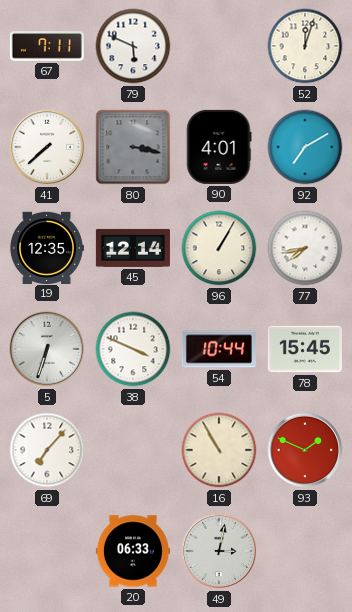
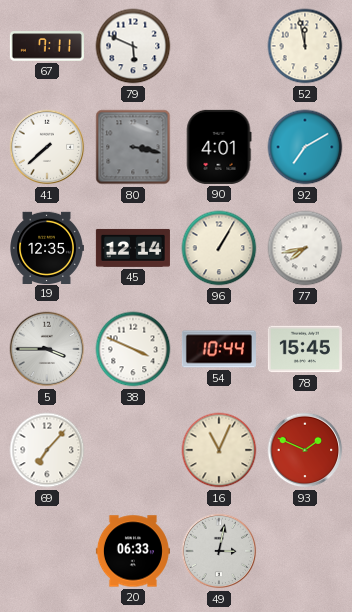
52: 12:03 -> 11:58 (305, 46)
5: 6:33 -> 3:45 (47, 349)
16: 10:55 -> 11:04 (219, 450)
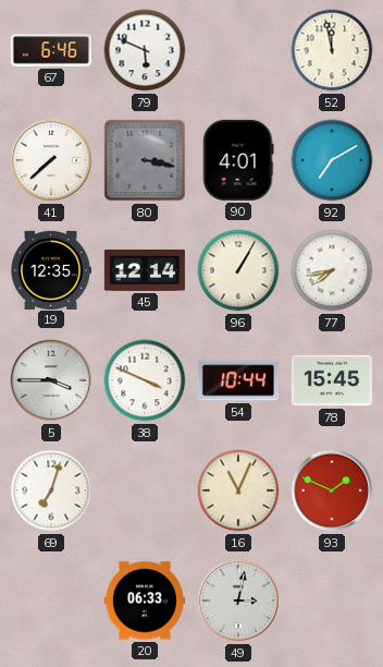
67: 7:11 -> 6:46 (51, 50)
69: 7:07 -> 7:03 (51, 490)
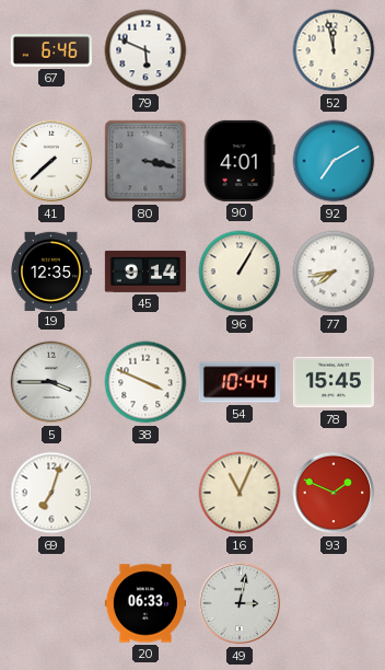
45: 12:14 -> 9:14 (145, 272)
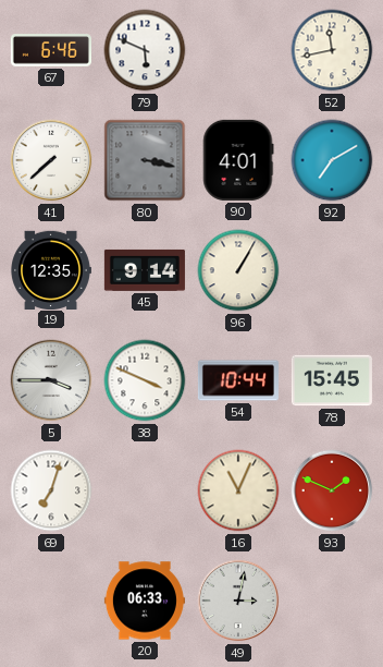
52: 11:58 -> 11:43 (332, 50)
77: 7:43 -> none (334, 272)
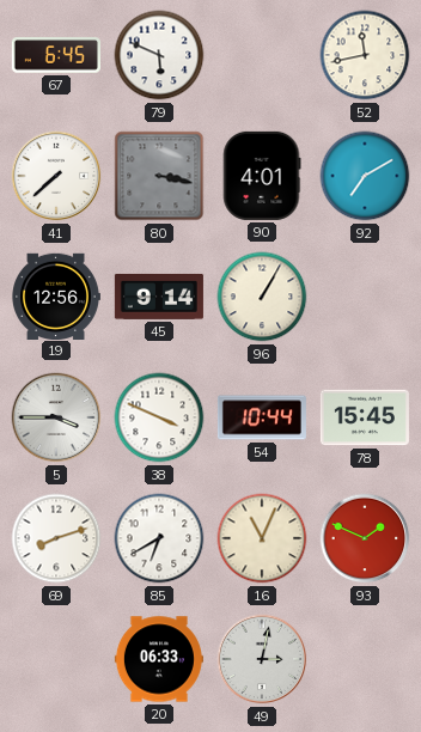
67: 6:46 -> 6:45 (56, 55)
19: 12:35 -> 12:56 (56, 295)
69: 7:03 -> 8:12 (56, 538)
85: none -> 6:40 (159, 538)
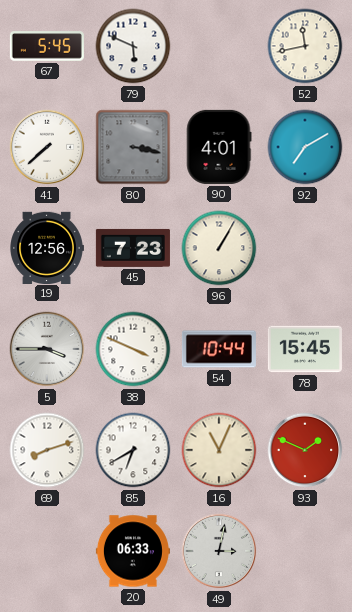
67: 6:45 -> 5:45 (47, 46)
45: 9:14 -> 7:23 (133, 248)
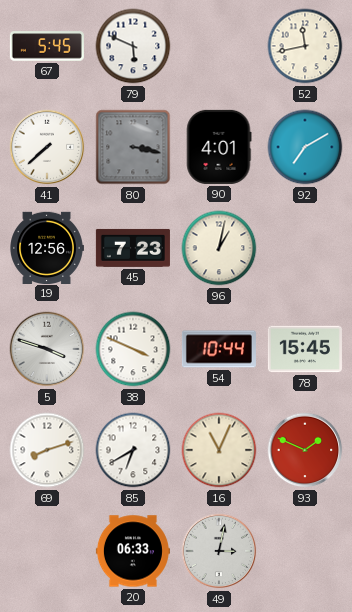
96: 1:05 -> 1:02 (219, 248)
5: 3:45 -> 3:48 (47, 349)
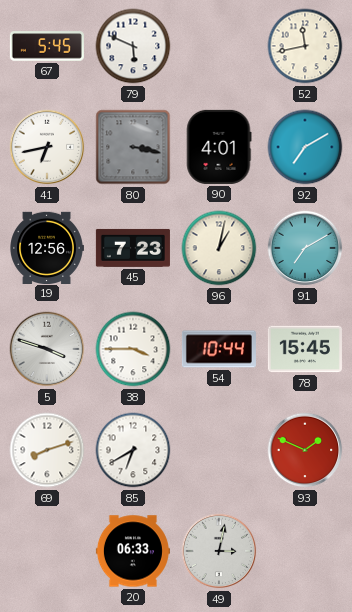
41: 7:38 -> 6:43 (47, 147)
91: none -> 7:10 (305, 248)
38: 3:49 -> 3:45 (133, 349)
16: 11:04 -> none (219, 450)
